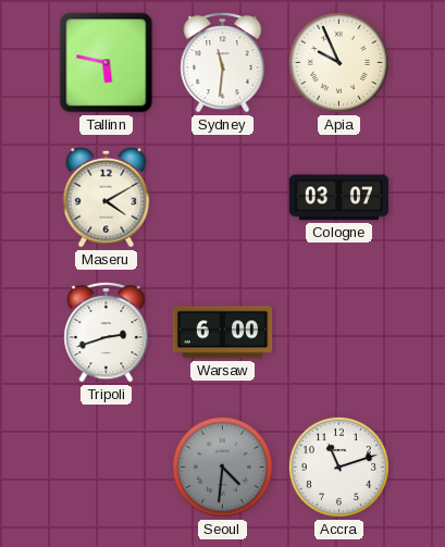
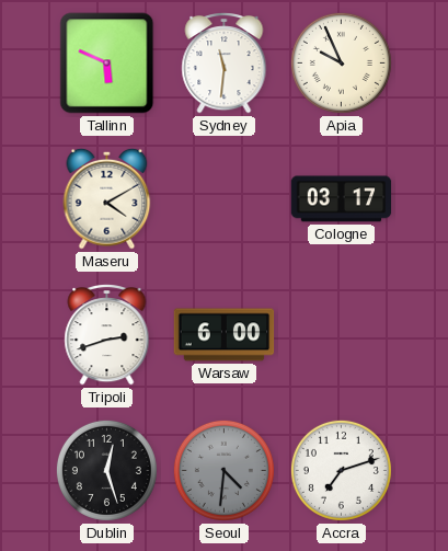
Tallinn: 5:47 -> 5:49 (107, 64)
Cologne: 03:07 -> 03:17 (342, 199)
Dublin: none -> 12:27 (106, 470)
Accra: 11:12 -> 7:12 (341, 470)
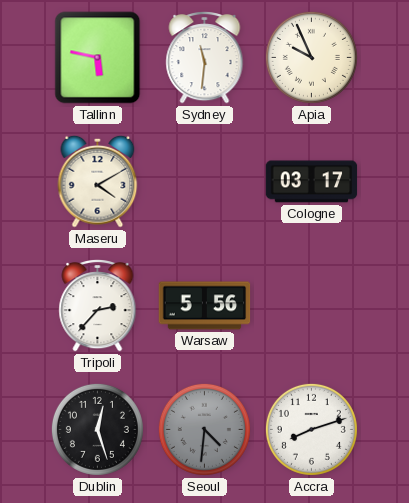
Tallinn: 5:49 -> 5:47 (98, 58)
Tripoli: 2:42 -> 2:37 (98, 306)
Warsaw: 6:00 -> 5:56 (205, 306)
Accra: 7:12 -> 8:12 (311, 429)
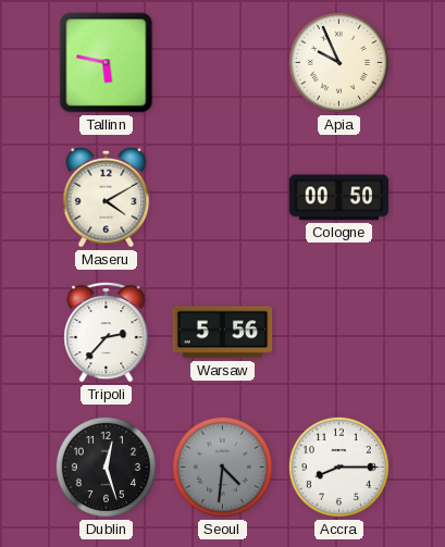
Sydney: 11:31 -> none (205, 58)
Cologne: 03:17 -> 00:50 (339, 198)
Accra: 8:12 -> 8:15 (338, 467)
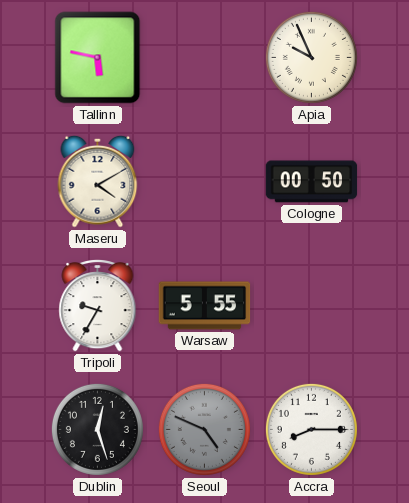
Tripoli: 2:37 -> 9:35 (98, 306)
Warsaw: 5:56 -> 5:55 (205, 306)
Seoul: 4:31 -> 4:49 (204, 429)
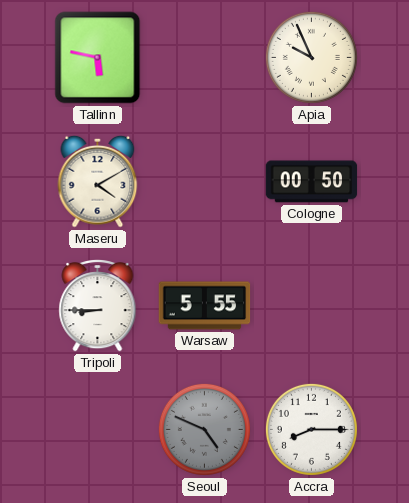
Tripoli: 9:35 -> 8:45 (98, 306)
Dublin: 12:27 -> none (97, 429)
